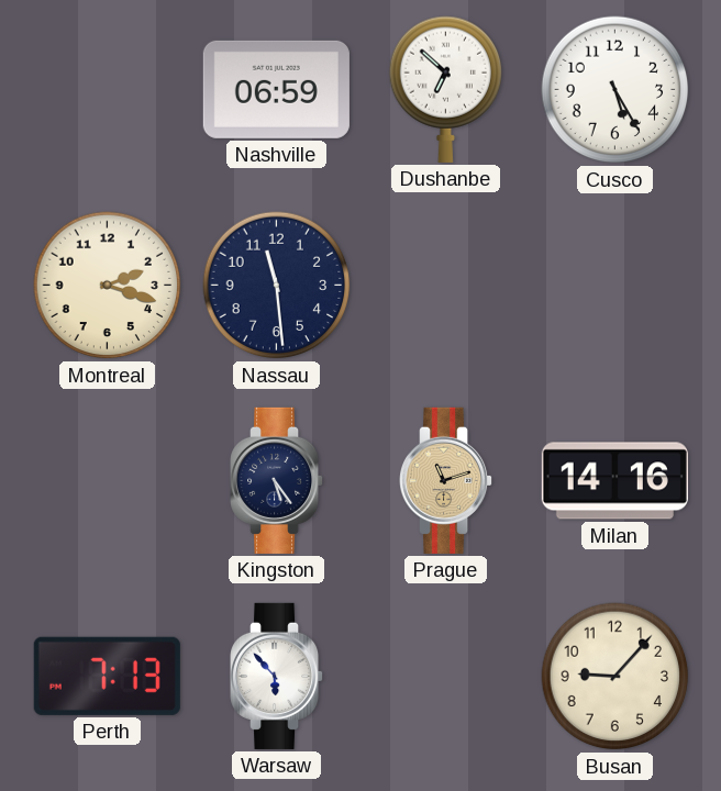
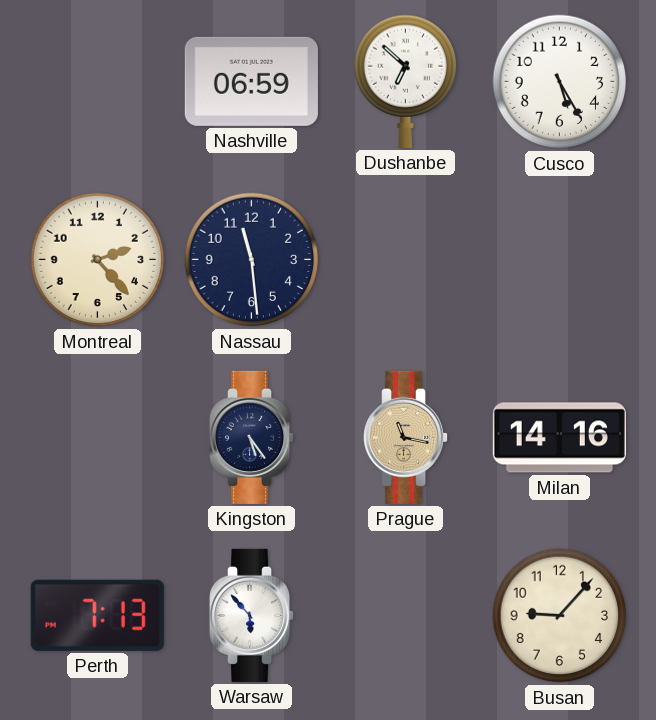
Montreal: 2:18 -> 2:23 (98, 260)
Prague: 11:12 -> 11:17 (407, 437)
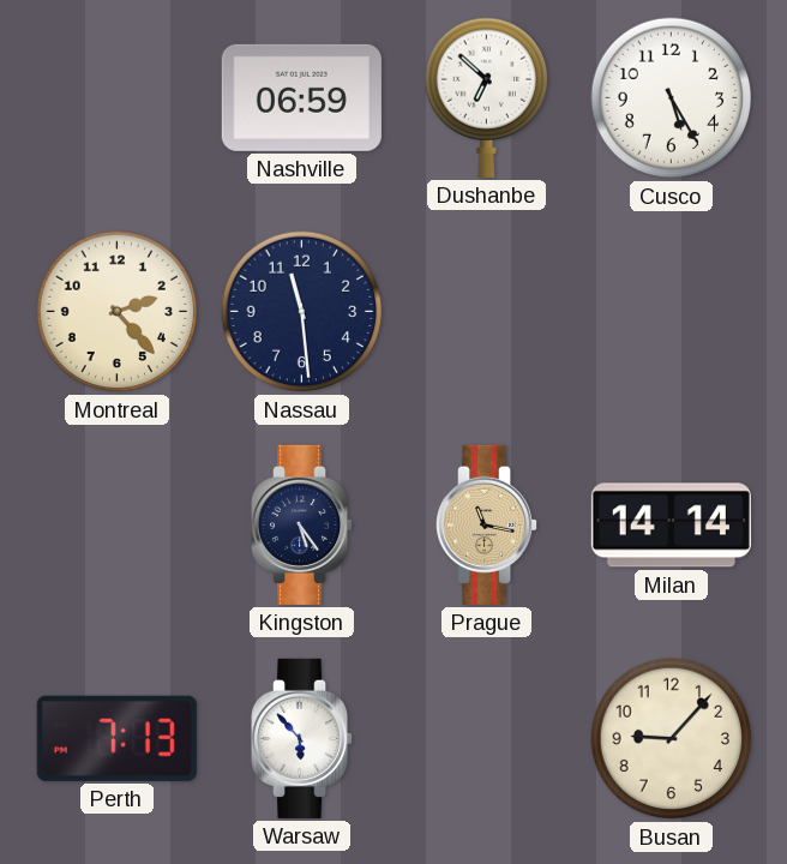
Milan: 14:16 -> 14:14 (671, 526)
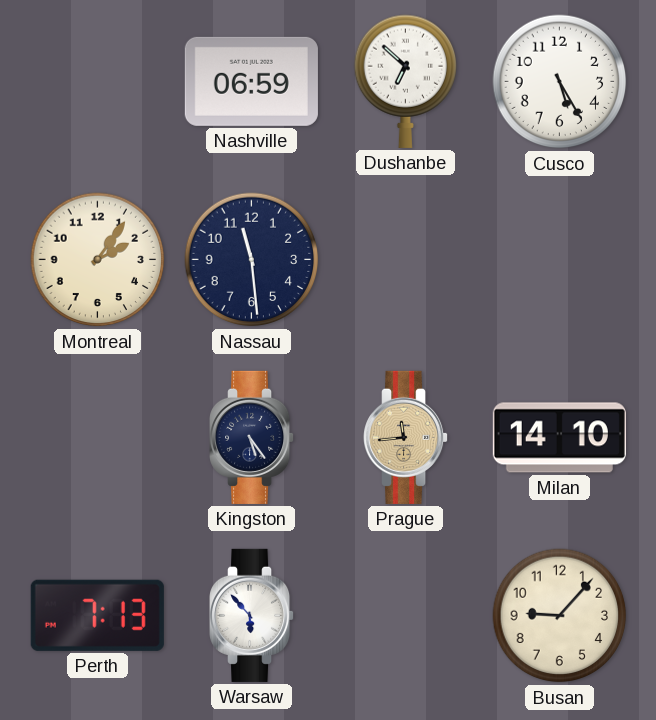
Montreal: 2:23 -> 2:06 (98, 260)
Prague: 11:17 -> 11:44 (407, 437)
Milan: 14:14 -> 14:10 (559, 438)
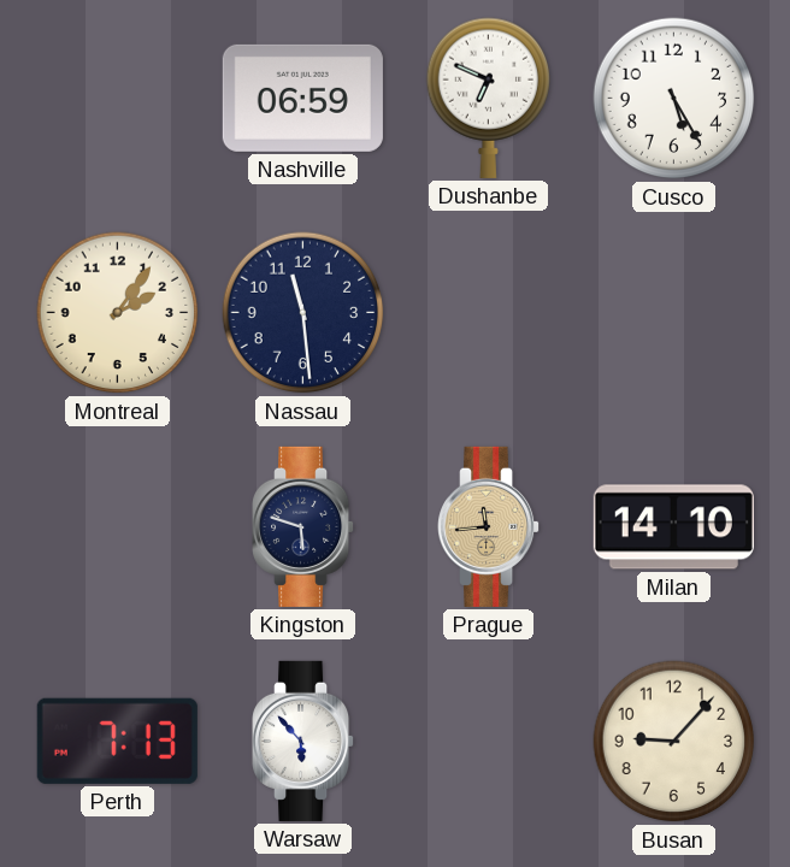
Dushanbe: 6:52 -> 6:49 (488, 98)
Kingston: 5:24 -> 5:48 (305, 526)
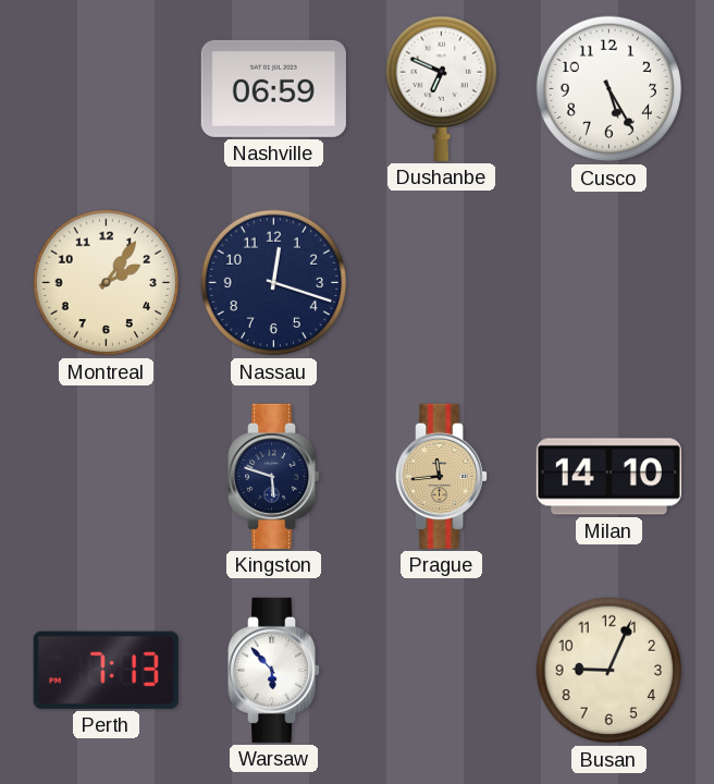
Nassau: 11:29 -> 12:18 (274, 283)
Busan: 9:07 -> 9:04 (610, 671)
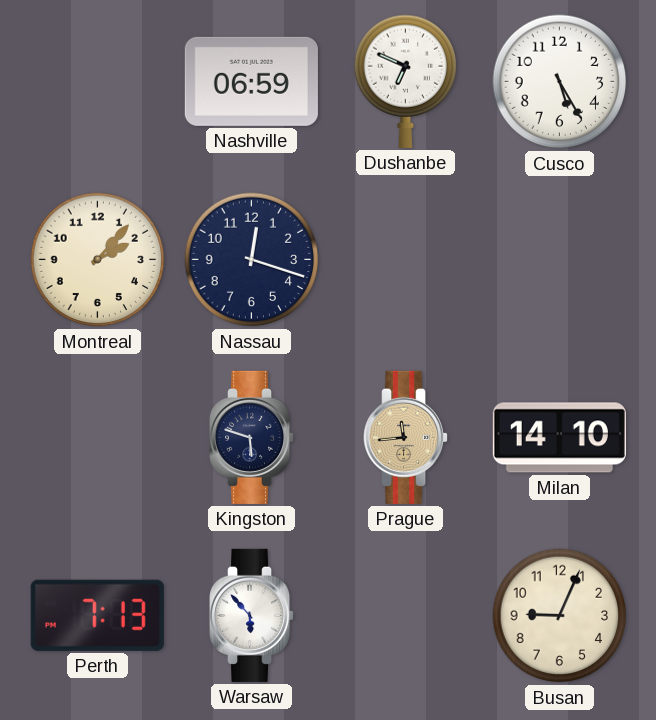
Montreal: 2:06 -> 2:07 (98, 260)
